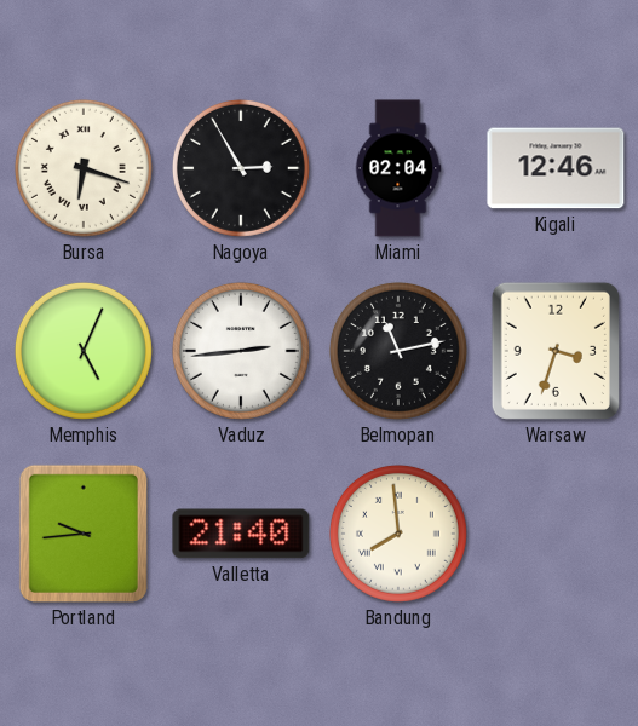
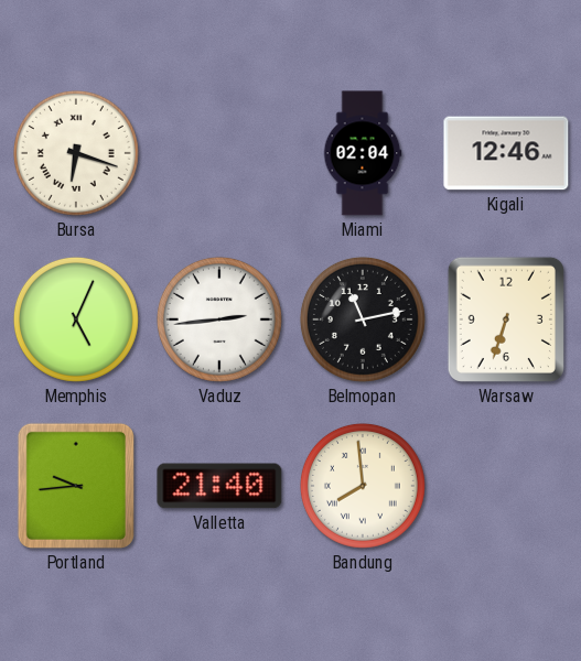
Nagoya: 2:55 -> none (241, 168)
Warsaw: 3:33 -> 6:33 (506, 319)
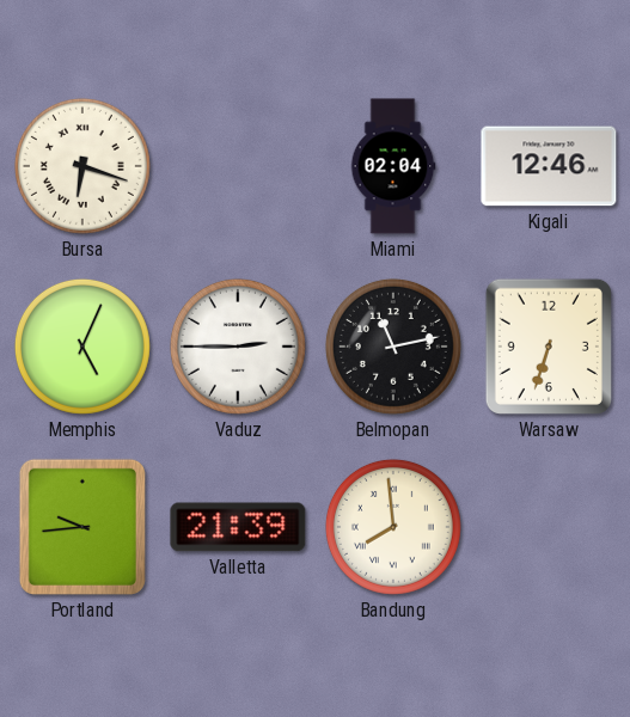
Vaduz: 2:44 -> 2:45 (238, 347)
Valletta: 21:40 -> 21:39 (238, 527)
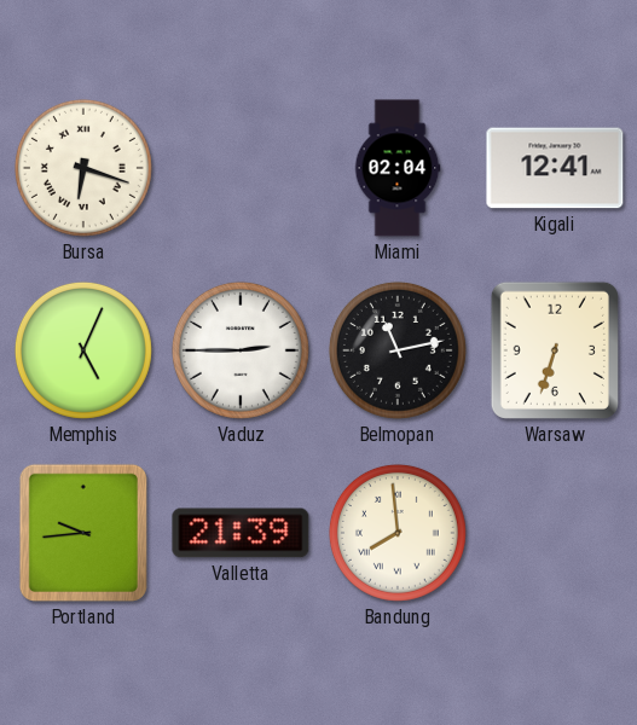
Kigali: 12:46 -> 12:41 (555, 168)
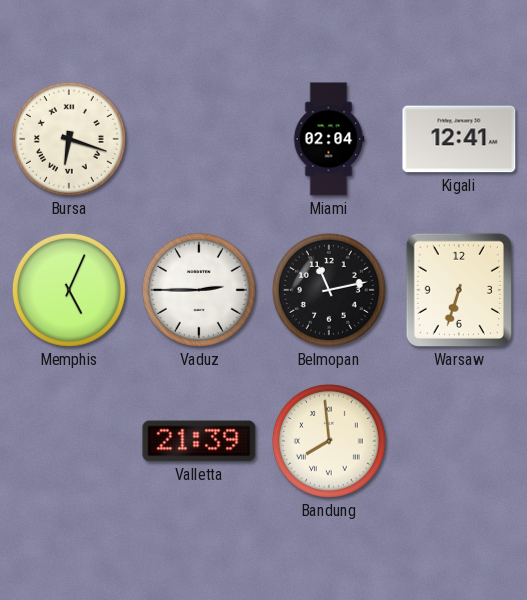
Portland: 9:44 -> none (83, 533)
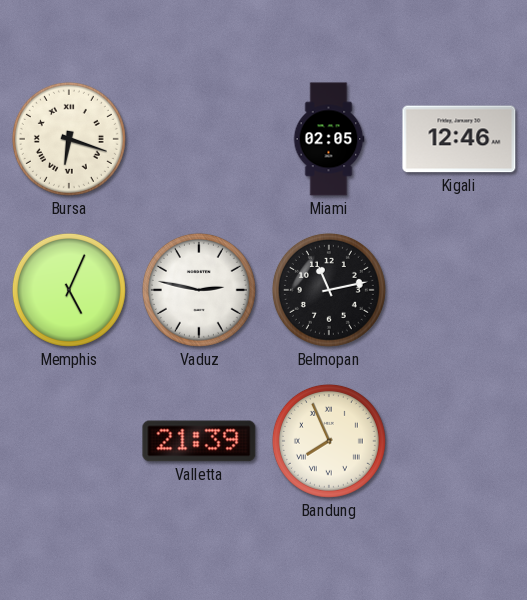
Miami: 02:04 -> 02:05 (329, 139)
Kigali: 12:41 -> 12:46 (459, 139)
Vaduz: 2:45 -> 2:47 (199, 290)
Warsaw: 6:33 -> none (459, 290)
Bandung: 7:59 -> 7:56 (329, 441)
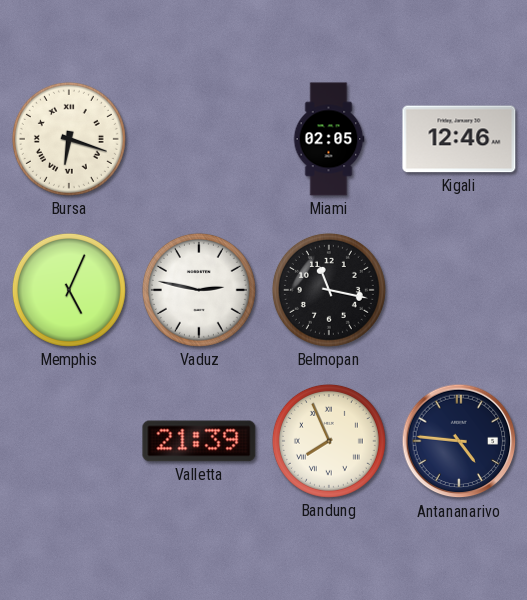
Belmopan: 11:13 -> 11:17 (329, 290)
Antananarivo: none -> 4:46 (459, 441)
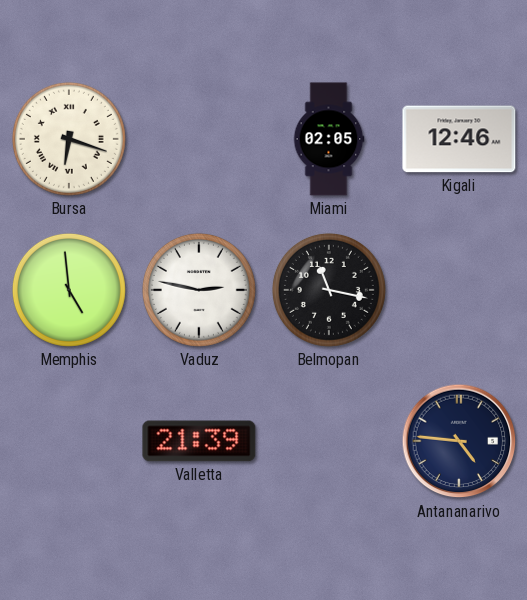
Memphis: 5:04 -> 4:59 (69, 290)
Bandung: 7:56 -> none (329, 441)
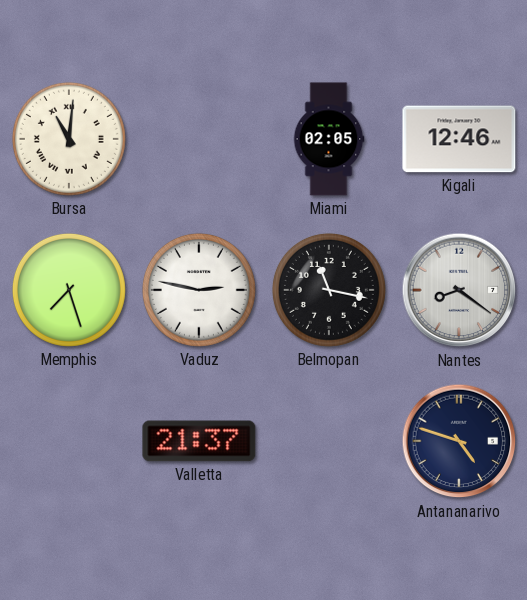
Bursa: 6:18 -> 11:01 (69, 139)
Memphis: 4:59 -> 7:27 (69, 290)
Nantes: none -> 8:21 (459, 290)
Valletta: 21:39 -> 21:37 (199, 441)
Antananarivo: 4:46 -> 4:48 (459, 441)
